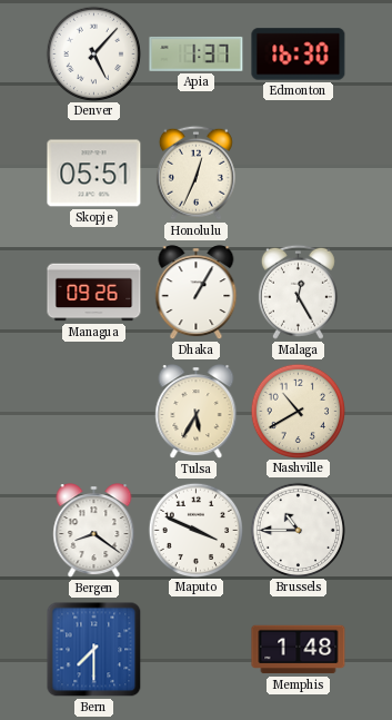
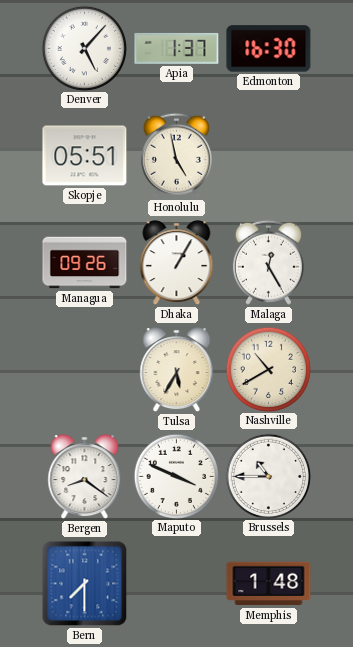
Honolulu: 12:34 -> 4:58 (176, 155)
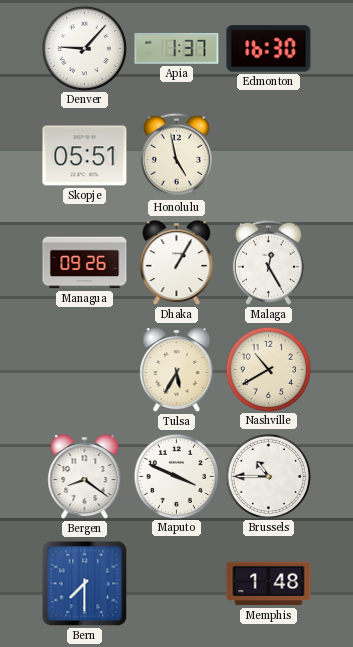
Denver: 5:07 -> 9:07 (84, 48)
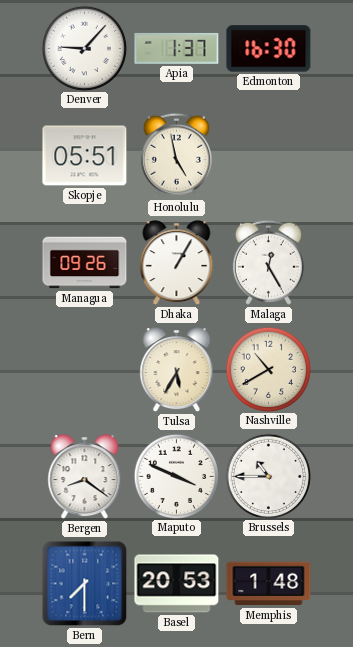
Basel: none -> 20:53 (177, 584)
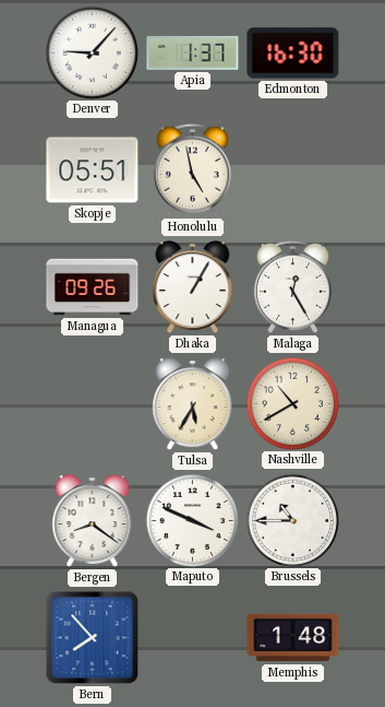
Bern: 7:30 -> 7:53 (93, 638)
Basel: 20:53 -> none (177, 584)
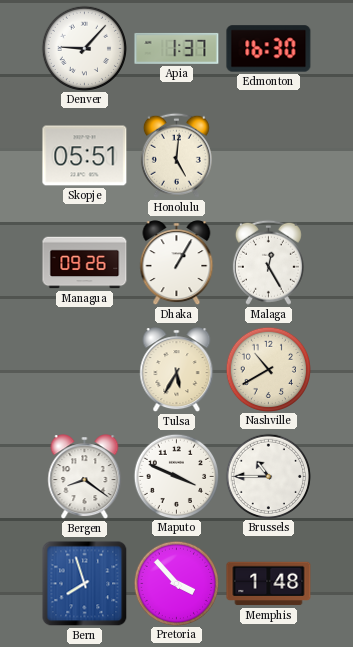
Honolulu: 4:58 -> 5:01 (176, 155)
Bern: 7:53 -> 7:57 (85, 584)
Pretoria: none -> 3:53 (176, 583)
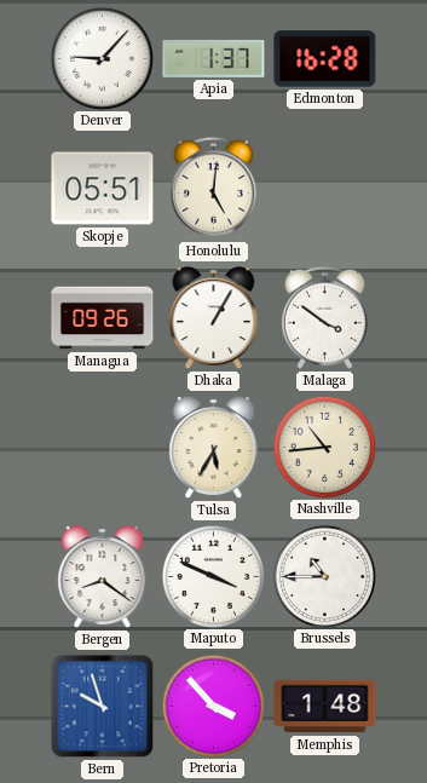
Edmonton: 16:30 -> 16:28 (325, 59)
Malaga: 12:25 -> 3:51 (324, 317)
Nashville: 10:40 -> 10:44 (324, 447)
Bern: 7:57 -> 9:57 (103, 707)
